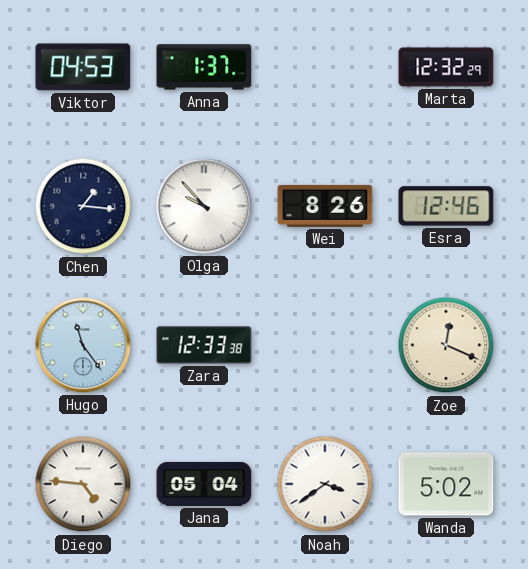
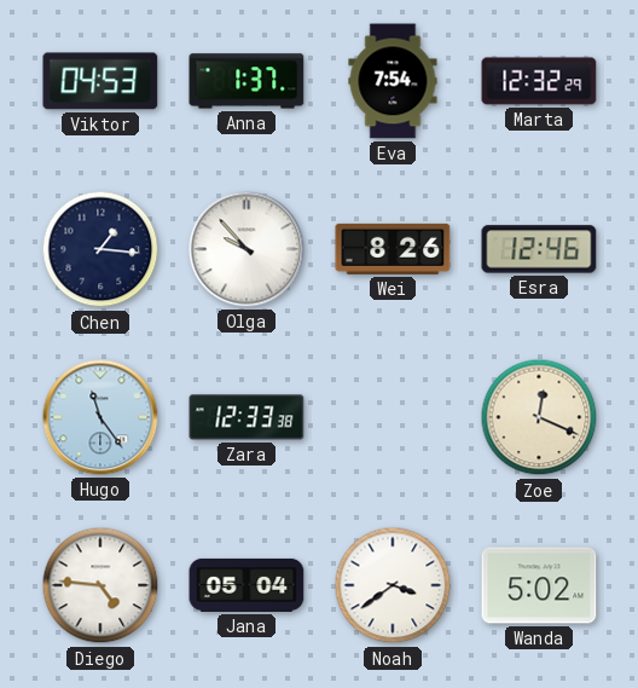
Eva: none -> 7:54 (393, 81)
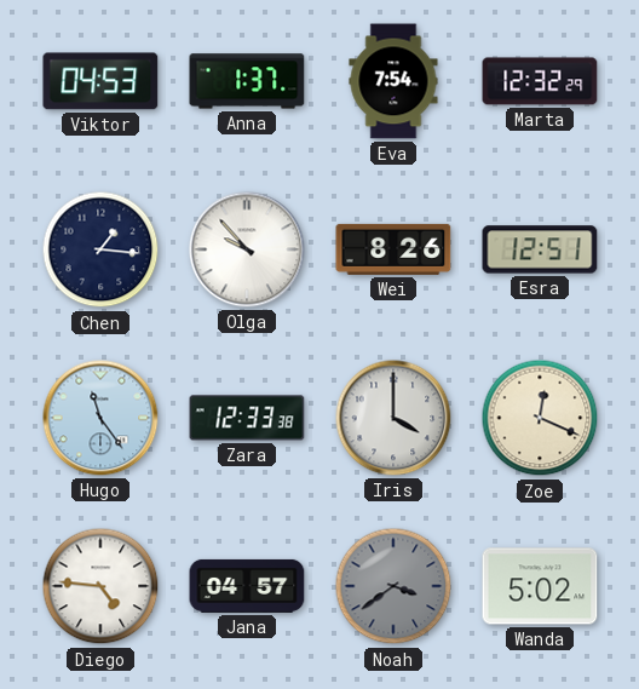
Esra: 12:46 -> 12:51 (540, 249)
Iris: none -> 4:00 (393, 418)
Jana: 05:04 -> 04:57 (247, 586)
Noah dial: white -> grey (393, 586)
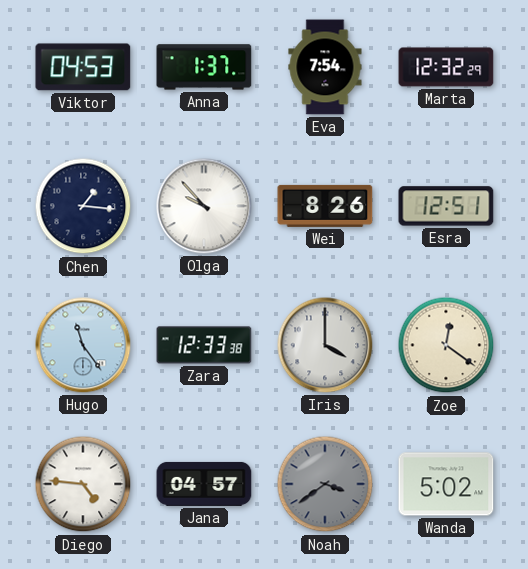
Zoe: 12:19 -> 12:21 (446, 345)
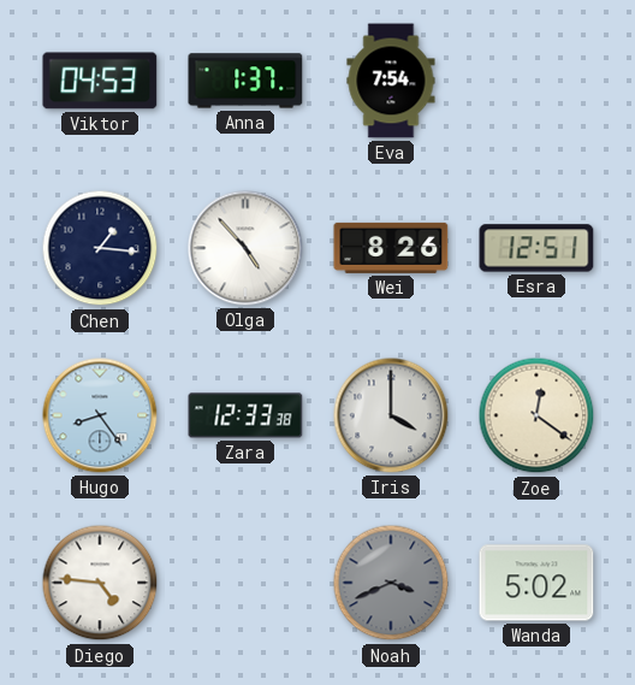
Marta: 12:32 -> none (446, 67)
Olga: 9:53 -> 4:53 (245, 248)
Hugo: 11:24 -> 8:24 (100, 415)
Jana: 04:57 -> none (204, 484)
Noah: 3:39 -> 3:41 (391, 583)
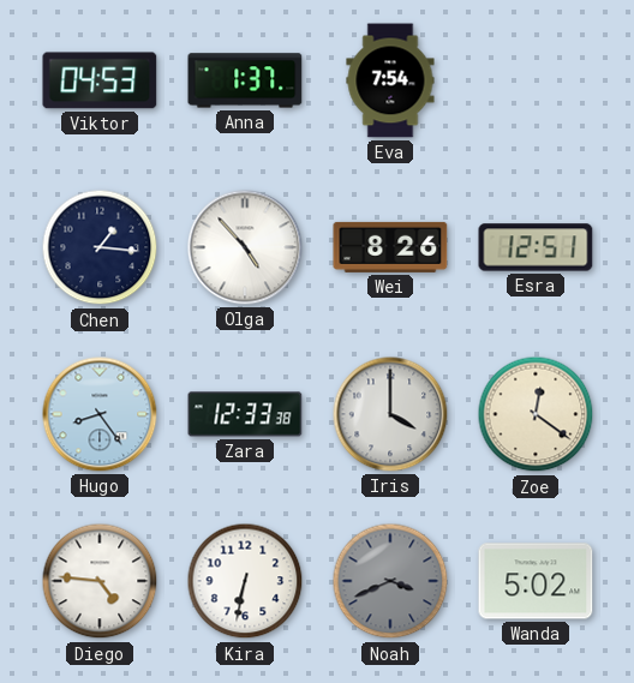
Kira: none -> 6:32 (245, 581)
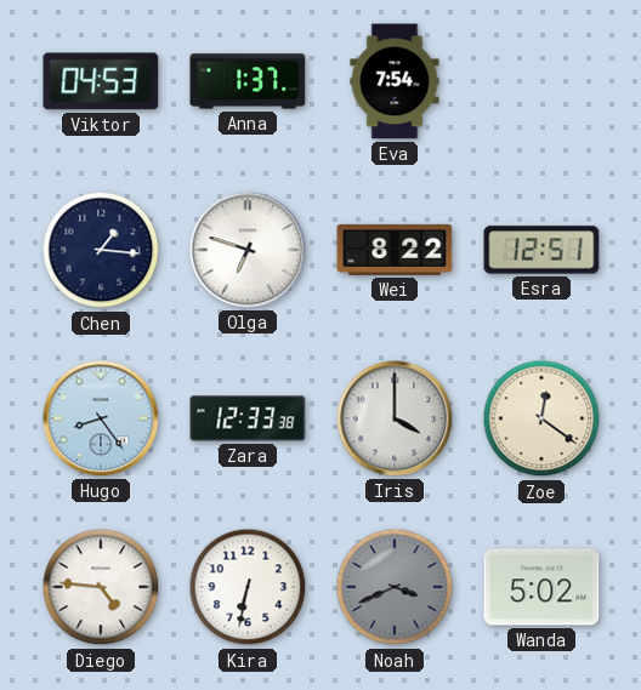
Olga: 4:53 -> 6:48 (248, 250)
Wei: 8:26 -> 8:22 (395, 250)
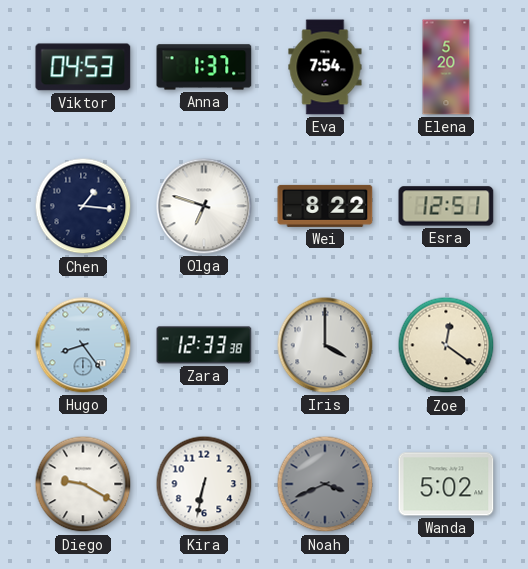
Elena: none -> 5:20 (446, 67)
Diego: 4:46 -> 9:20 (83, 484)
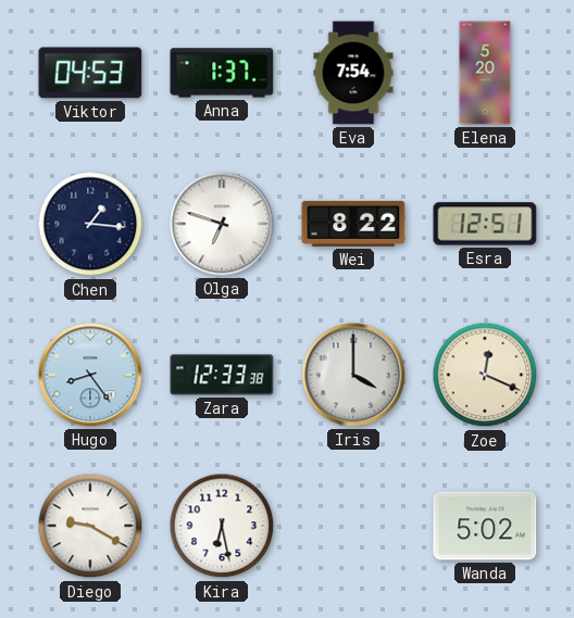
Zoe: 12:21 -> 12:19 (485, 375)
Kira: 6:32 -> 6:28 (222, 526)
Noah: 3:41 -> none (325, 484)
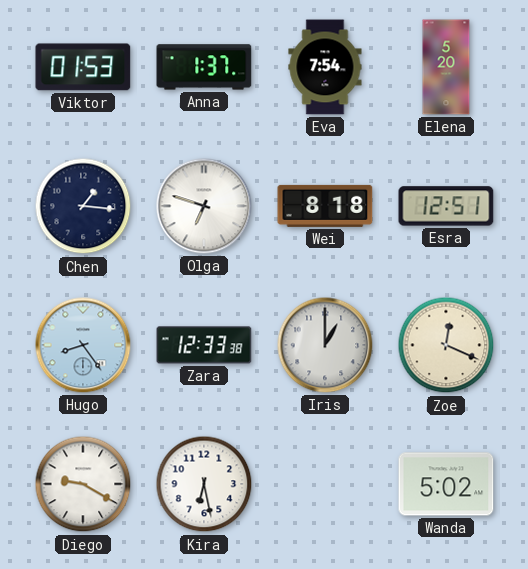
Viktor: 04:53 -> 01:53 (83, 67)
Wei: 8:22 -> 8:18 (325, 206)
Iris: 4:00 -> 1:00 (325, 345)
